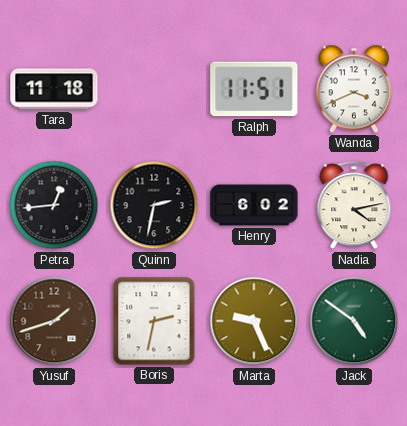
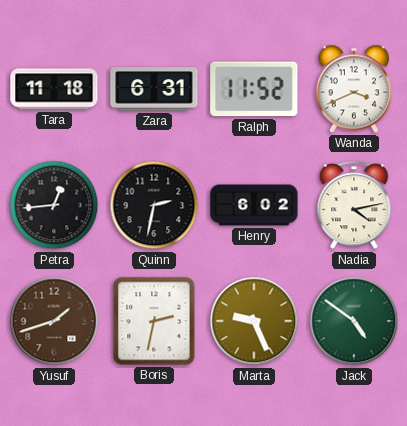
Zara: none -> 6:31 (154, 89)
Ralph: 11:51 -> 11:52 (254, 89)
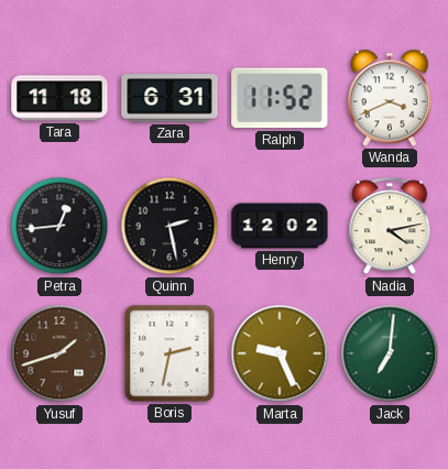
Quinn: 2:32 -> 2:28 (170, 226)
Henry: 6:02 -> 12:02 (280, 226)
Jack: 4:51 -> 7:01 (390, 353)
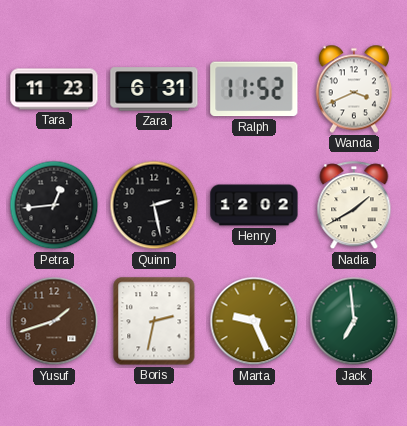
Tara: 11:18 -> 11:23 (54, 89)
Nadia: 4:13 -> 1:40 (354, 206)
Jack: 7:01 -> 6:59 (354, 321)
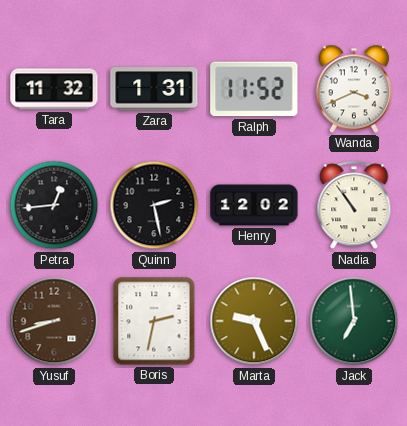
Tara: 11:23 -> 11:32 (54, 89)
Zara: 6:31 -> 1:31 (154, 89)
Nadia: 1:40 -> 10:54 (354, 206)
Yusuf: 1:42 -> 8:42 (54, 321)
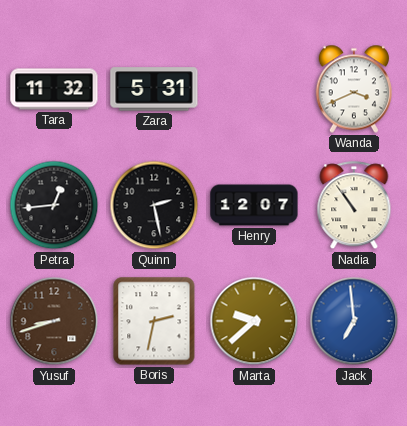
Zara: 1:31 -> 5:31 (154, 89)
Ralph: 11:52 -> none (254, 89)
Henry: 12:02 -> 12:07 (254, 205)
Marta: 9:26 -> 9:38 (254, 321)
Jack dial: green -> blue (354, 321)
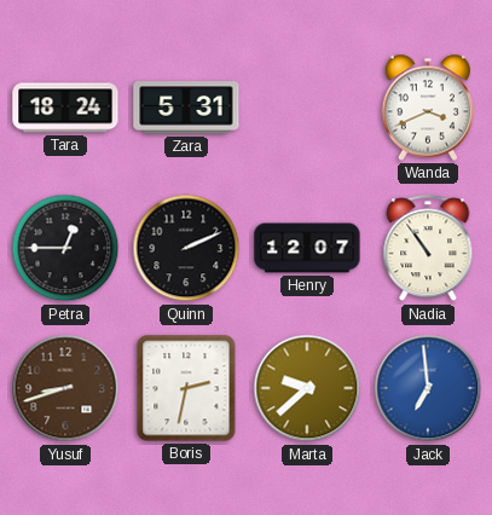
Tara: 11:32 -> 18:24 (65, 108)
Petra: 12:44 -> 12:45 (65, 248)
Quinn: 2:28 -> 2:11 (186, 248)
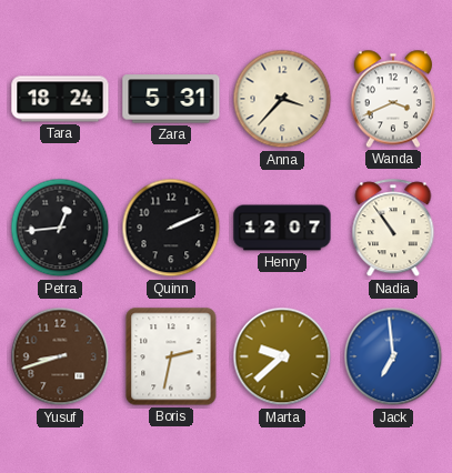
Anna: none -> 3:37 (282, 99)
Petra: 12:45 -> 12:44 (60, 228)
